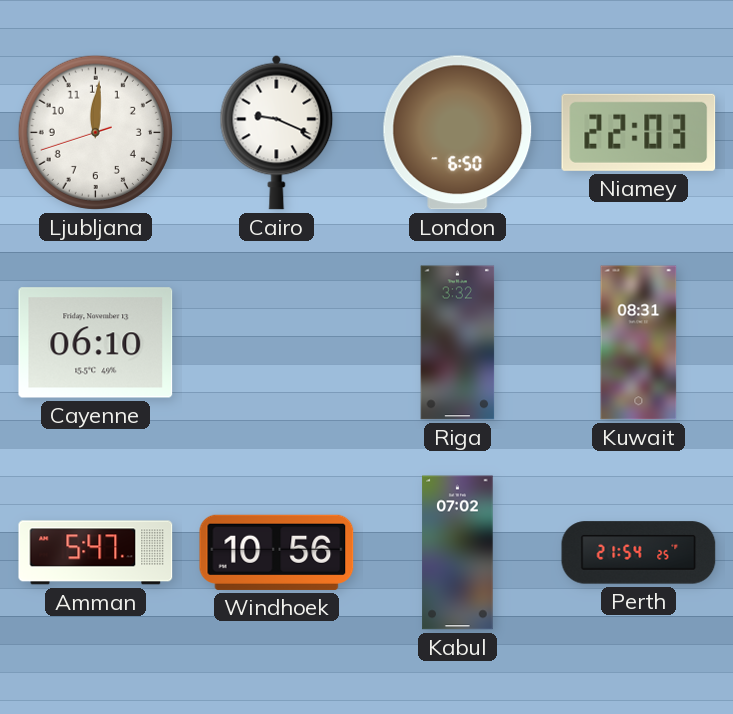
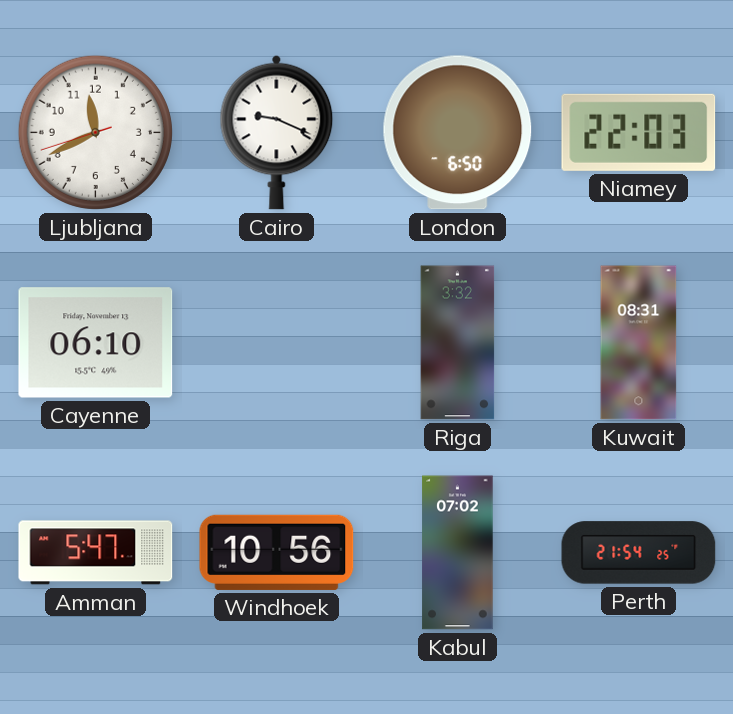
Ljubljana: 12:00 -> 11:40 (95, 132)
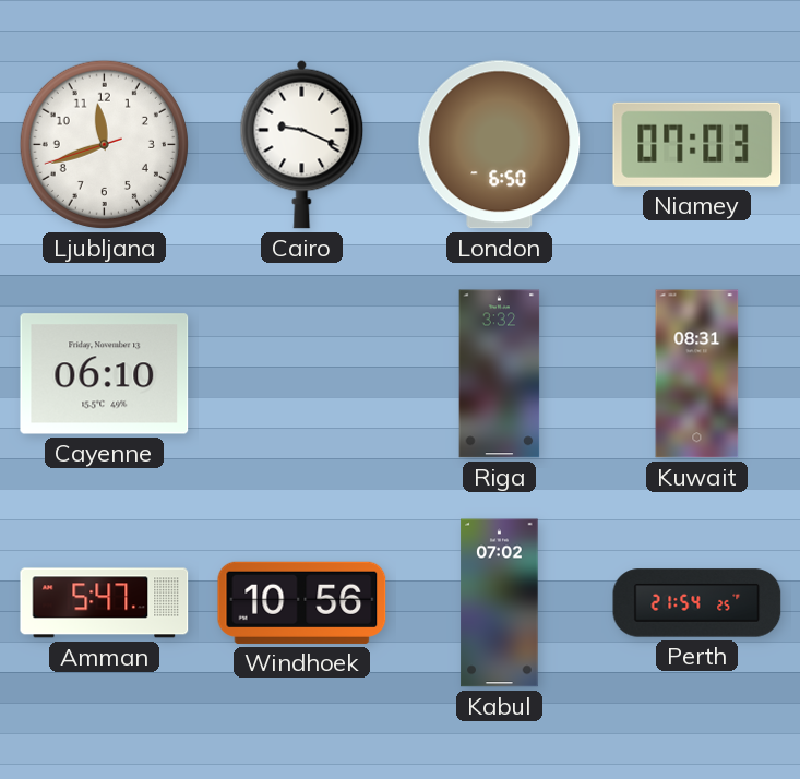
Ljubljana: 11:40 -> 11:41 (104, 144)
Niamey: 22:03 -> 07:03 (697, 144)
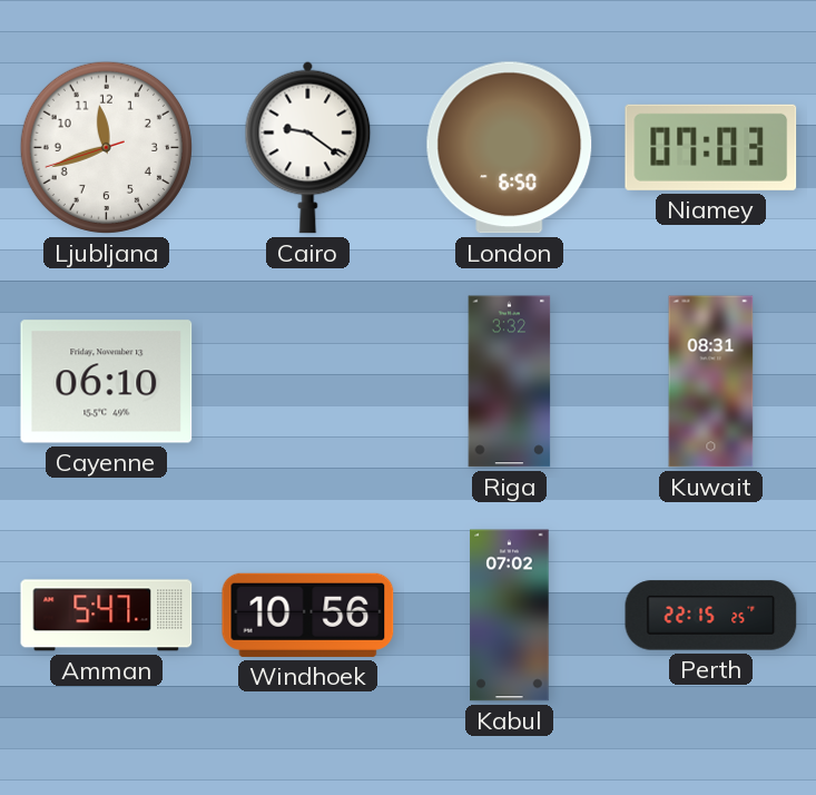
Cairo: 9:19 -> 9:21 (308, 147)
Perth: 21:54 -> 22:15 (711, 616)
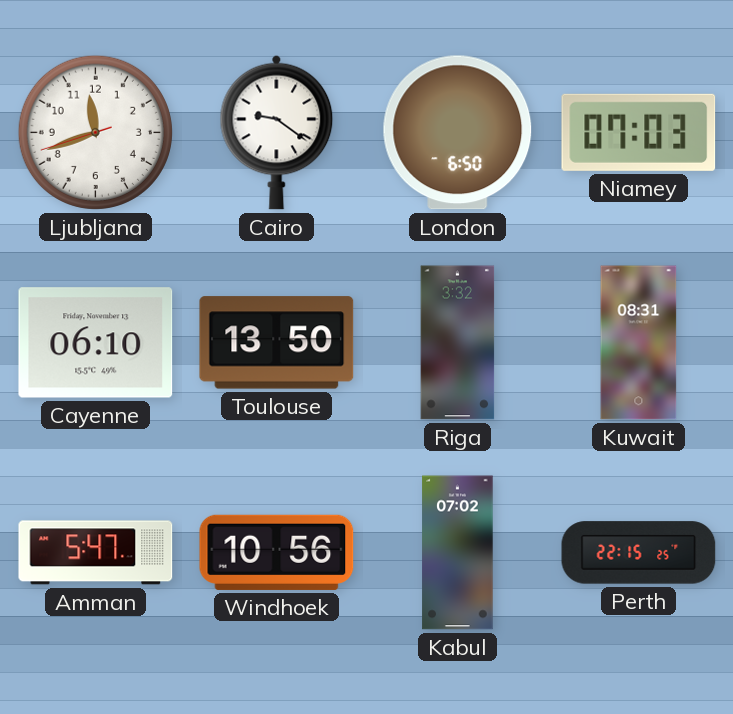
Toulouse: none -> 13:50 (277, 343)
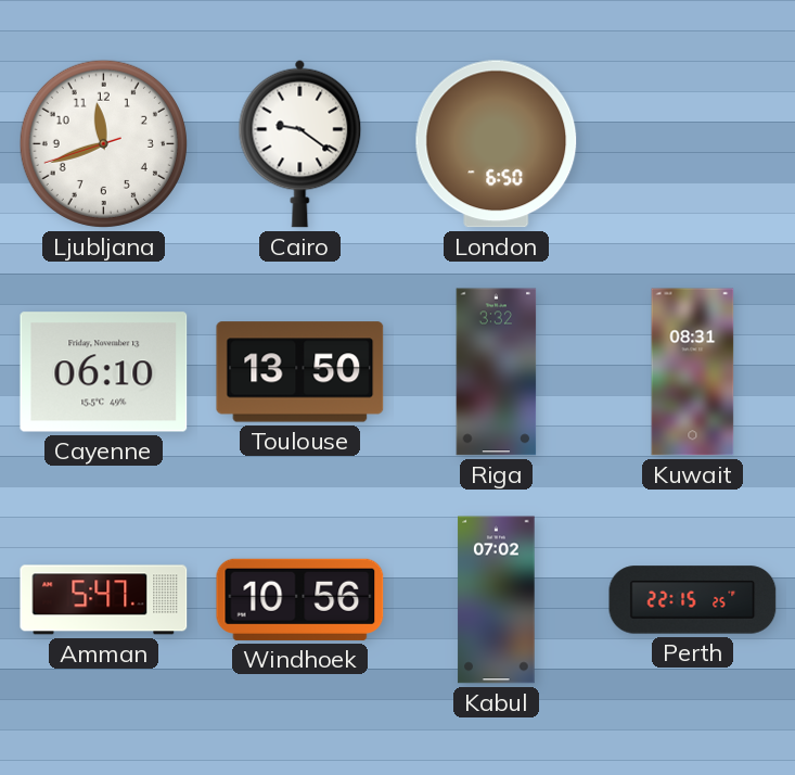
Niamey: 07:03 -> none (639, 132)
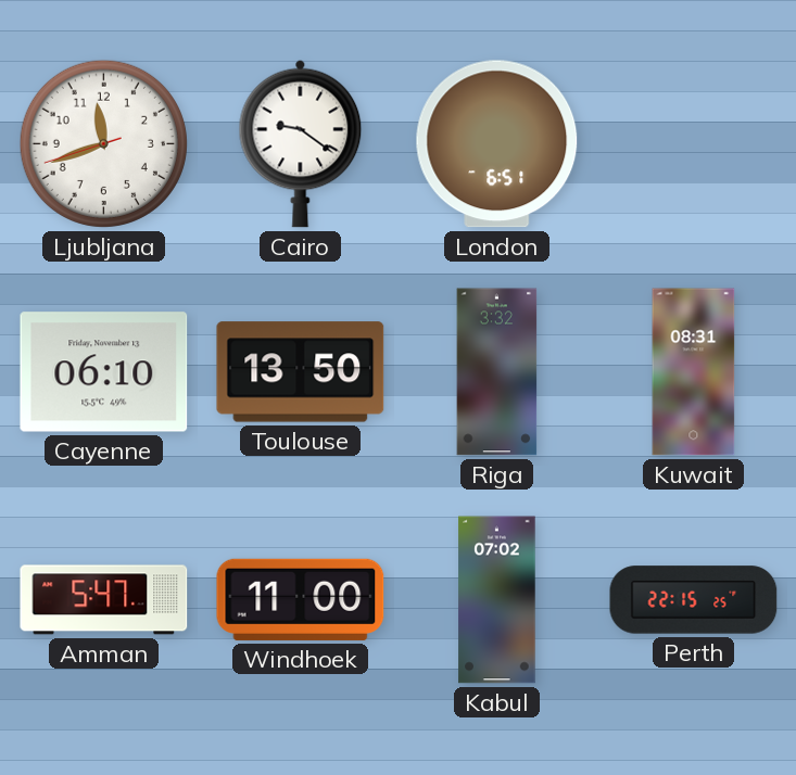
London: 6:50 -> 6:51 (497, 144)
Windhoek: 10:56 -> 11:00 (301, 599)
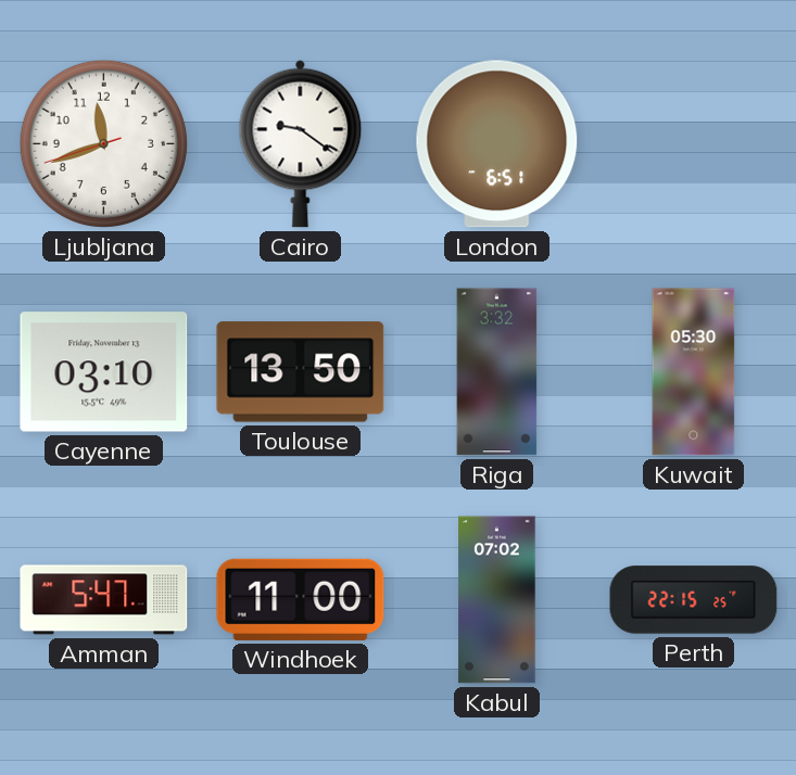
Cayenne: 06:10 -> 03:10 (104, 372)
Kuwait: 08:31 -> 05:30 (694, 372)
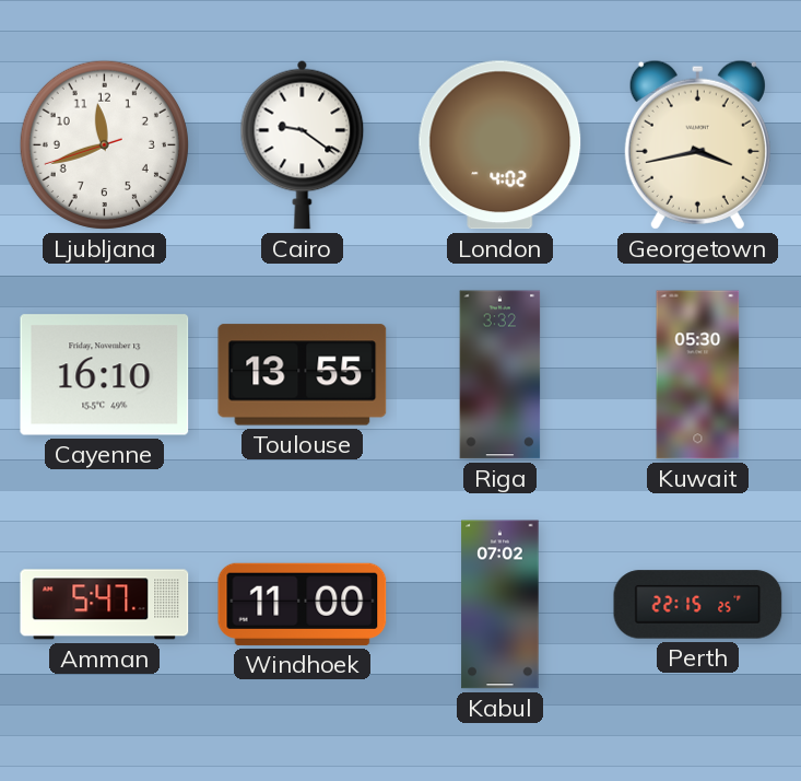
London: 6:51 -> 4:02 (500, 145)
Georgetown: none -> 3:43 (697, 144)
Cayenne: 03:10 -> 16:10 (105, 375)
Toulouse: 13:50 -> 13:55 (303, 375)
